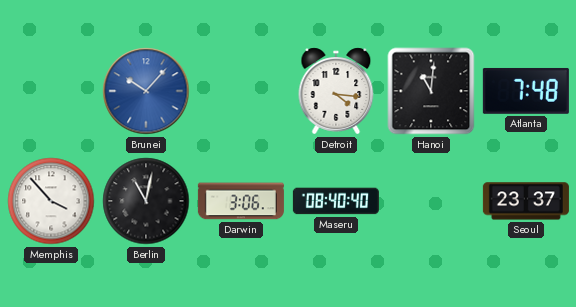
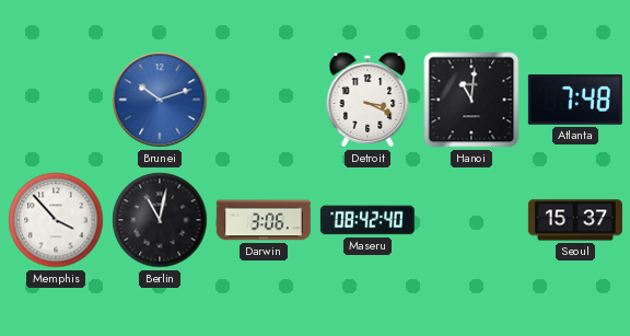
Brunei: 10:07 -> 10:12 (160, 100)
Detroit: 4:16 -> 3:19 (367, 100)
Maseru: 08:40 -> 08:42 (367, 220)
Seoul: 23:37 -> 15:37 (575, 220)
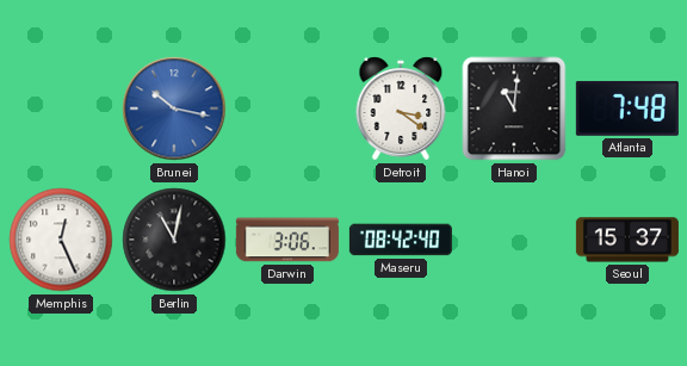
Brunei: 10:12 -> 10:17 (174, 108)
Detroit: 3:19 -> 3:21 (401, 108)
Memphis: 3:53 -> 12:26 (61, 240)
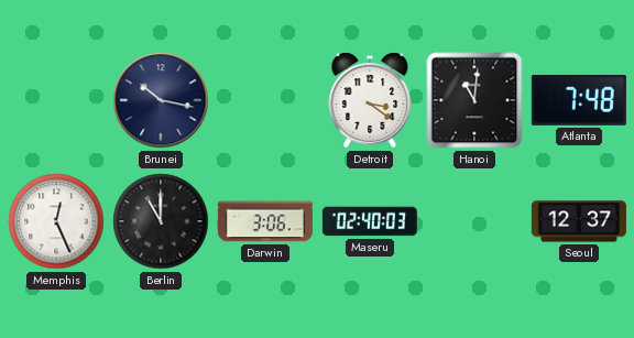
Brunei dial: blue -> navy (161, 100)
Berlin: 11:02 -> 11:00 (161, 221)
Maseru: 08:42 -> 02:40 (370, 221)
Seoul: 15:37 -> 12:37 (579, 221)
